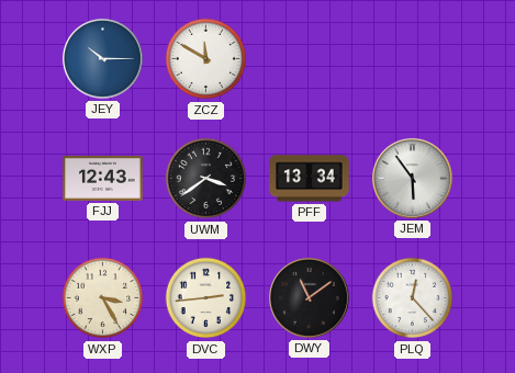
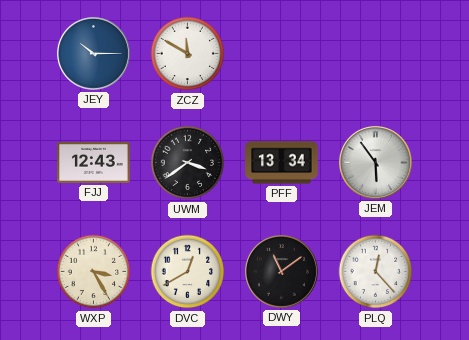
DVC: 2:44 -> 12:40 (188, 272)
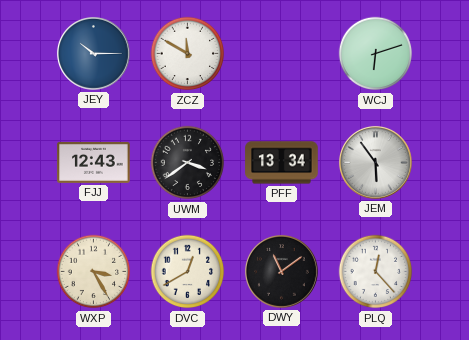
WCJ: none -> 6:12 (376, 54)
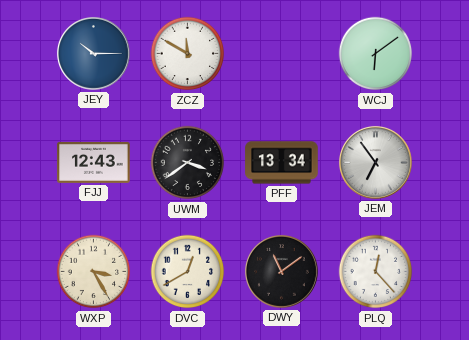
WCJ: 6:12 -> 6:09 (376, 54)
JEM: 5:54 -> 6:54 (375, 162)
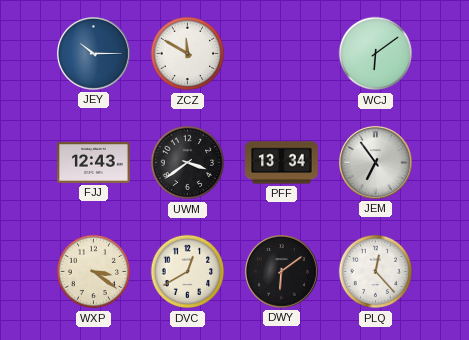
WXP: 3:25 -> 3:21 (94, 272)
DWY: 11:09 -> 6:09 (281, 271)
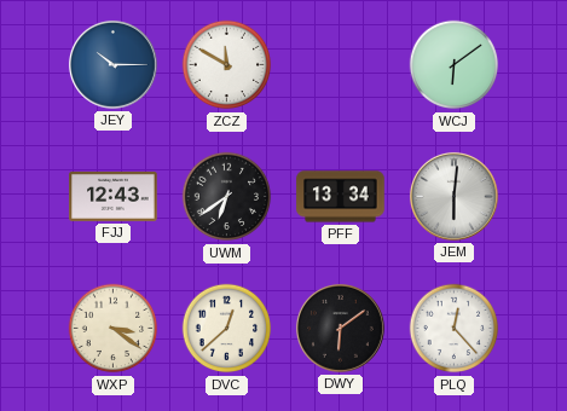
UWM: 3:39 -> 6:39 (227, 197)
JEM: 6:54 -> 6:01 (453, 196)
DVC: 12:40 -> 12:38 (227, 329)
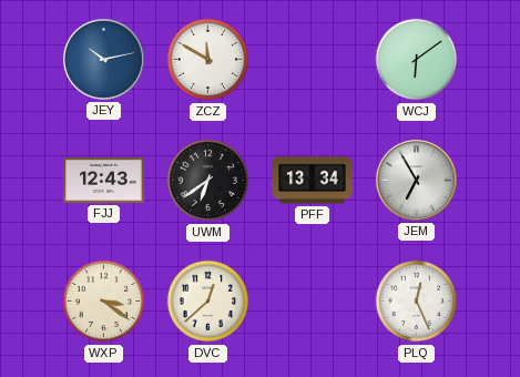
JEY: 10:15 -> 10:13 (103, 59)
JEM: 6:01 -> 6:55 (416, 180)
DWY: 6:09 -> none (340, 328)
PLQ: 12:23 -> 12:26 (417, 302)
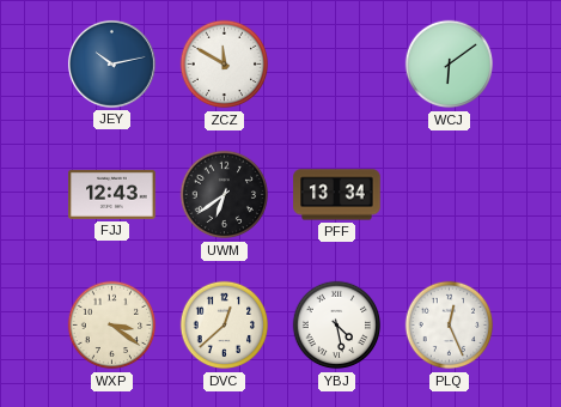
JEM: 6:55 -> none (416, 180)
YBJ: none -> 4:28 (337, 326)
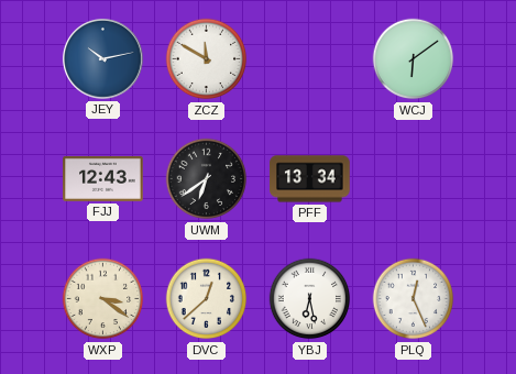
YBJ: 4:28 -> 6:28 (310, 299)
